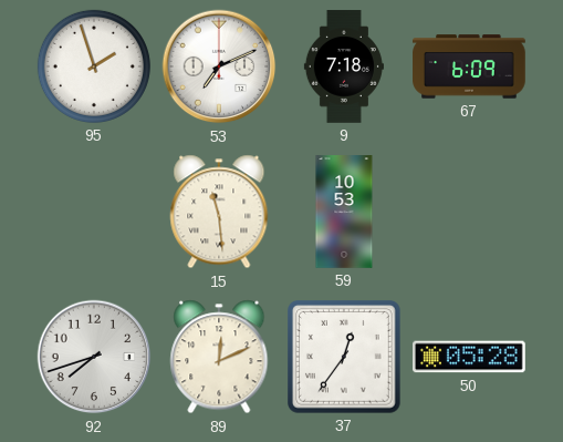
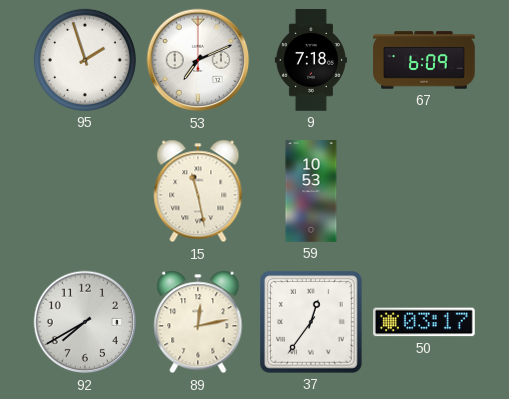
15: 11:29 -> 11:28 (198, 191)
92: 7:42 -> 7:40 (85, 322)
89: 12:11 -> 12:13 (198, 322)
50: 05:28 -> 03:17 (425, 322)
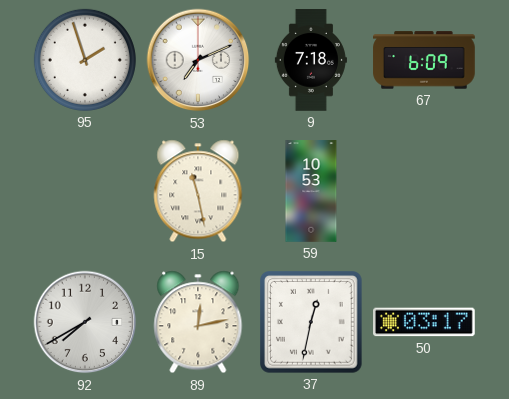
37: 12:36 -> 12:32 (312, 323)
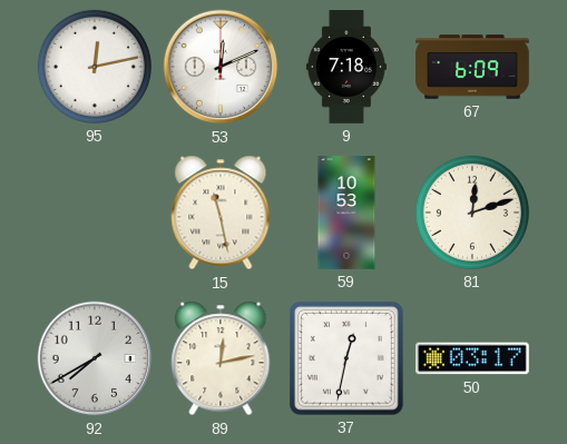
95: 1:57 -> 12:13 (95, 67)
53: 7:11 -> 12:11 (221, 67)
81: none -> 12:12 (472, 213)
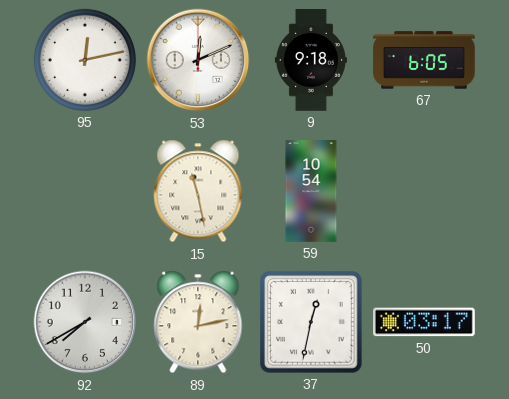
9: 7:18 -> 9:18 (311, 60)
67: 6:09 -> 6:05 (424, 60)
59: 10:53 -> 10:54 (311, 191)
81: 12:12 -> none (472, 213)
